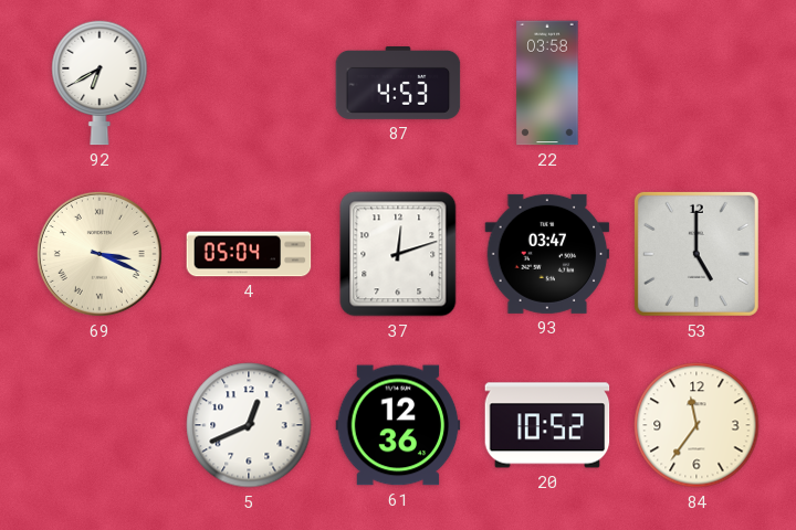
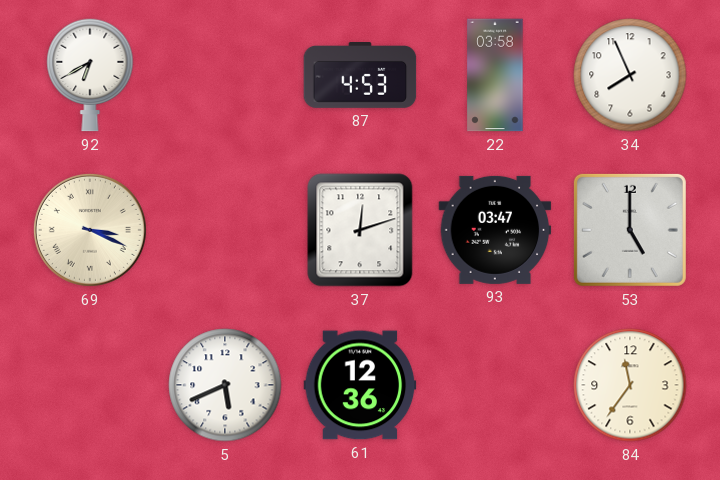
34: none -> 7:56 (630, 75)
4: 05:04 -> none (249, 254)
5: 12:41 -> 5:41 (225, 385)
20: 10:52 -> none (547, 425)
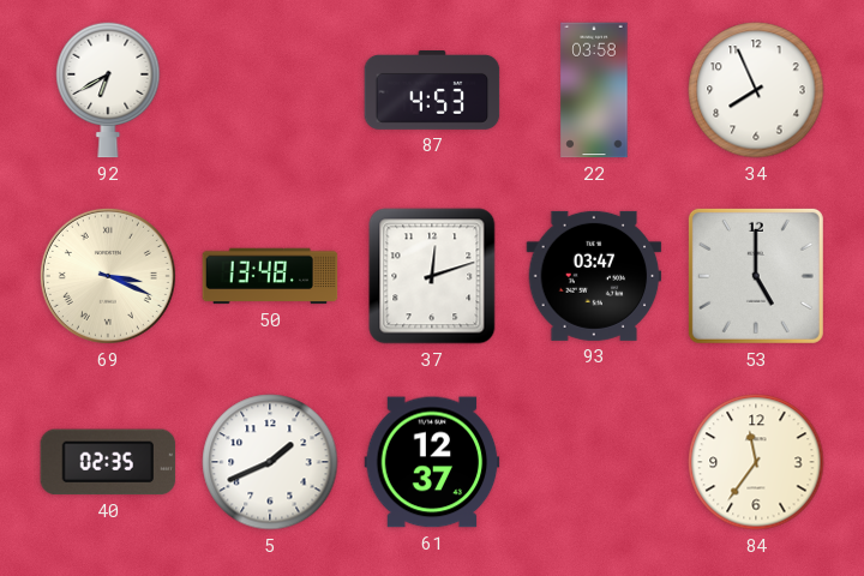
50: none -> 13:48 (270, 276)
40: none -> 02:35 (108, 462)
5: 5:41 -> 1:41 (270, 462)
61: 12:36 -> 12:37 (432, 462)
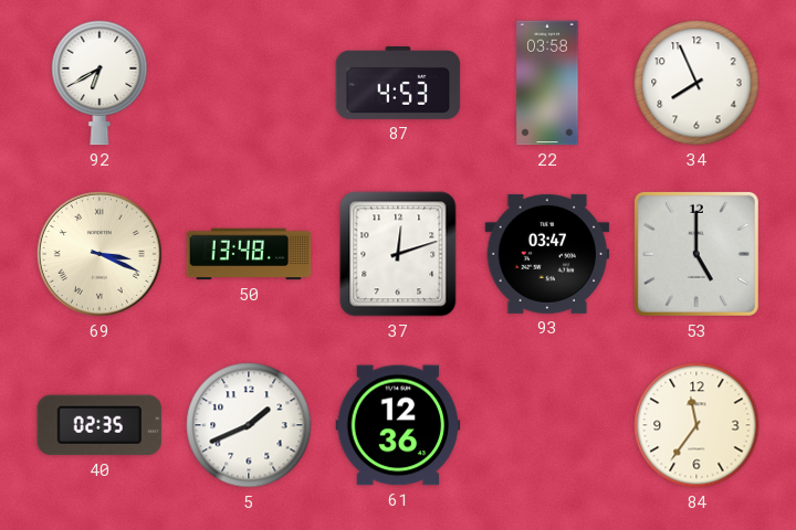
61: 12:37 -> 12:36 (398, 425)
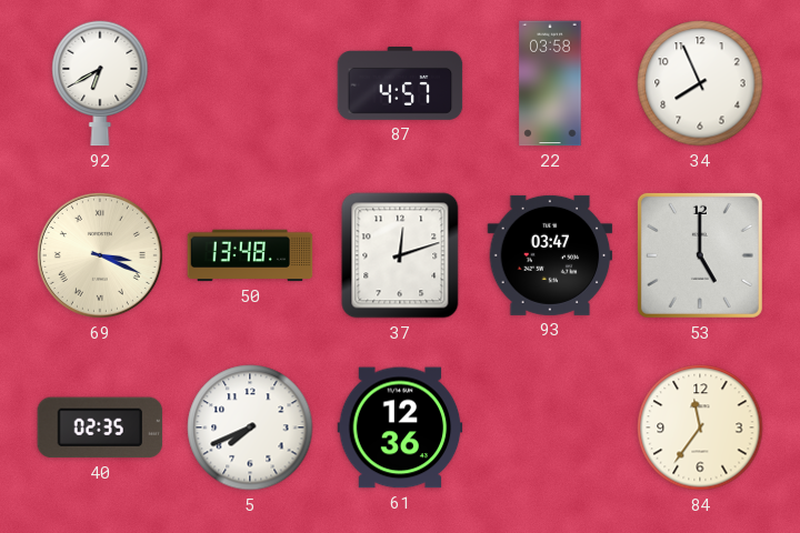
87: 4:53 -> 4:57 (400, 84)
5: 1:41 -> 7:41 (250, 428)
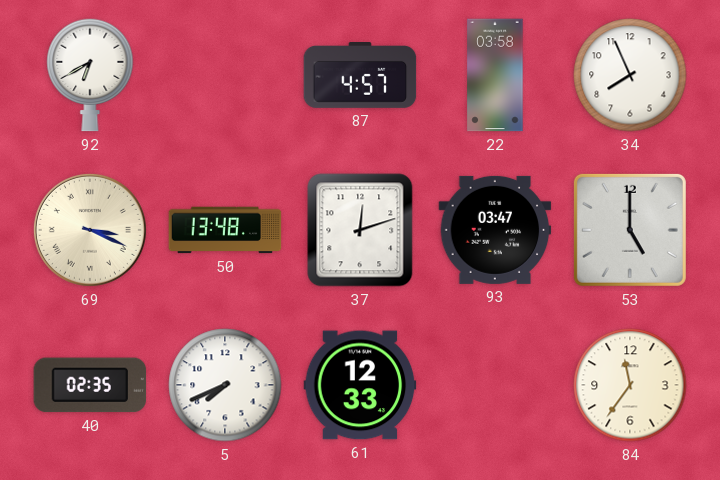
61: 12:36 -> 12:33 (360, 385)
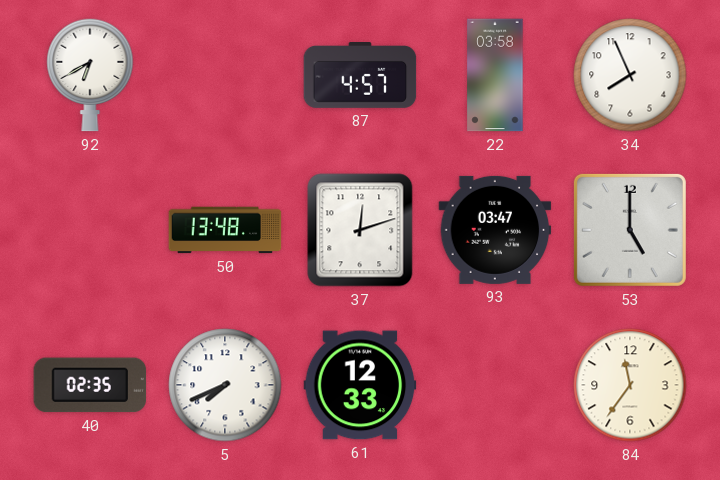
69: 3:19 -> none (90, 230)
